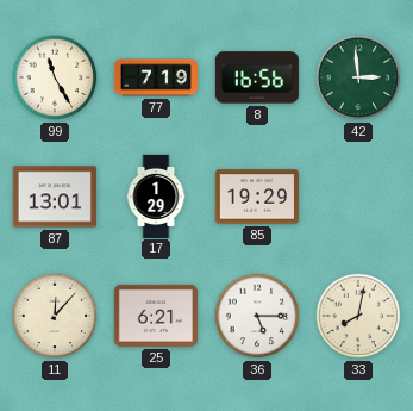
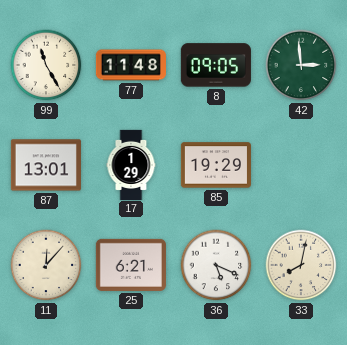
77: 7:19 -> 11:48 (131, 65)
8: 16:56 -> 09:05 (216, 65)
36: 5:15 -> 5:19 (216, 265)
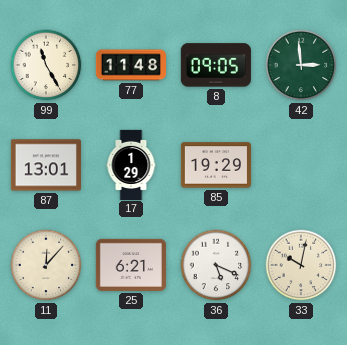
33: 8:02 -> 10:02 (301, 265)
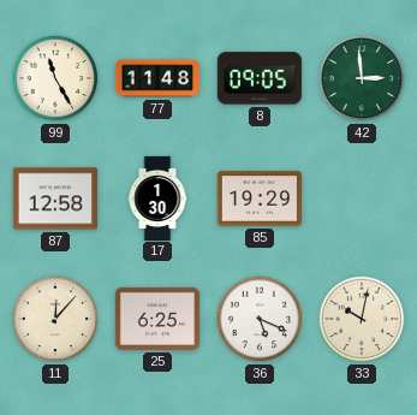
87: 13:01 -> 12:58 (55, 198)
17: 1:29 -> 1:30 (157, 197)
25: 6:21 -> 6:25 (157, 319)
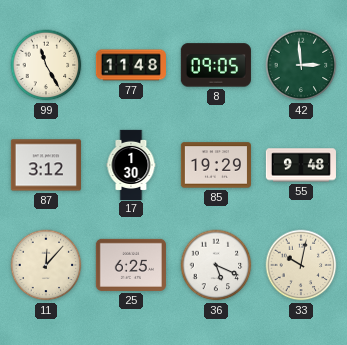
87: 12:58 -> 3:12 (46, 165)
55: none -> 9:48 (301, 165)
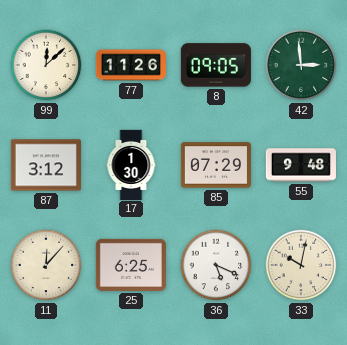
99: 11:25 -> 12:08 (46, 65)
77: 11:48 -> 11:26 (131, 65)
85: 19:29 -> 07:29 (216, 165)
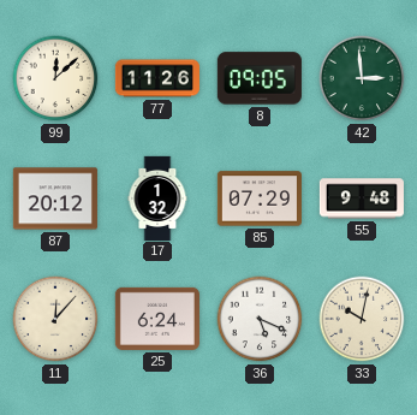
87: 3:12 -> 20:12 (55, 198)
17: 1:30 -> 1:32 (157, 197)
25: 6:25 -> 6:24 (157, 319)
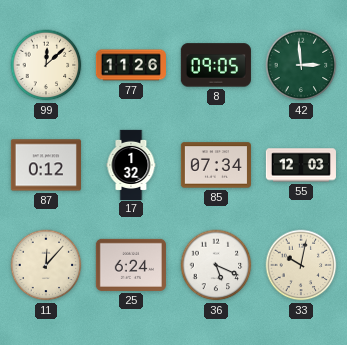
87: 20:12 -> 0:12 (46, 165)
85: 07:29 -> 07:34 (216, 165)
55: 9:48 -> 12:03 (301, 165)
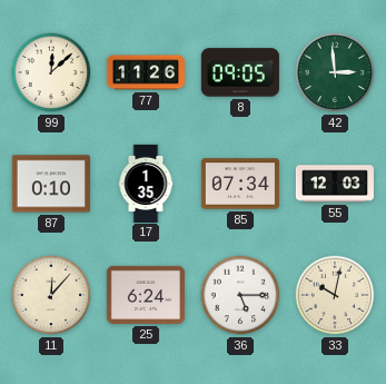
87: 0:12 -> 0:10 (51, 184)
17: 1:32 -> 1:35 (146, 183)
36: 5:19 -> 5:15 (240, 295)
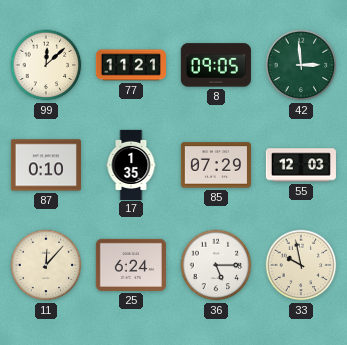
77: 11:26 -> 11:21 (131, 65)
85: 07:34 -> 07:29 (216, 165)
33: 10:02 -> 9:58 (301, 265)
